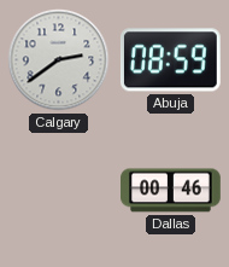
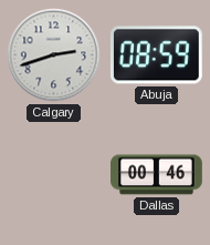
Calgary: 2:39 -> 2:42 (54, 55)
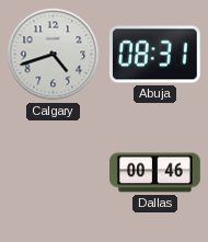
Calgary: 2:42 -> 4:42 (54, 55)
Abuja: 08:59 -> 08:31 (154, 55)
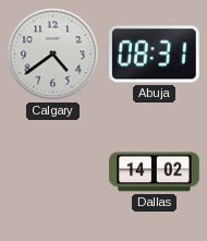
Calgary: 4:42 -> 4:39 (53, 55)
Dallas: 00:46 -> 14:02 (155, 172)
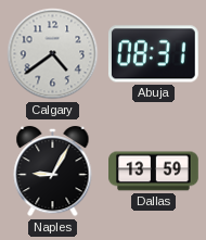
Naples: none -> 9:05 (53, 172)
Dallas: 14:02 -> 13:59 (154, 172)
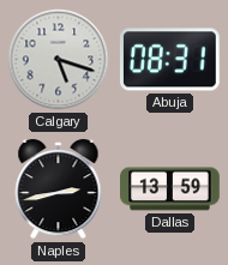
Calgary: 4:39 -> 5:18 (59, 60)
Naples: 9:05 -> 2:43 (59, 189)
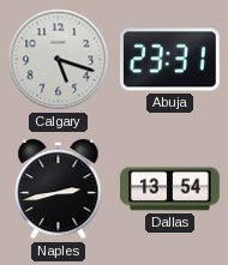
Abuja: 08:31 -> 23:31 (169, 60)
Dallas: 13:59 -> 13:54 (170, 189)
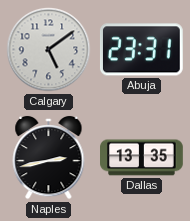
Calgary: 5:18 -> 5:09 (49, 50)
Dallas: 13:54 -> 13:35 (142, 158)
